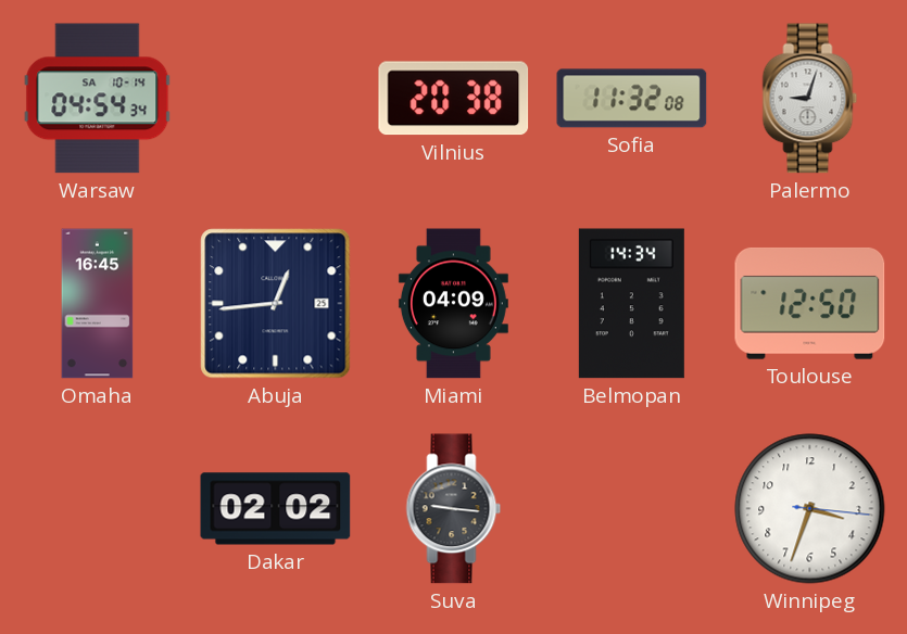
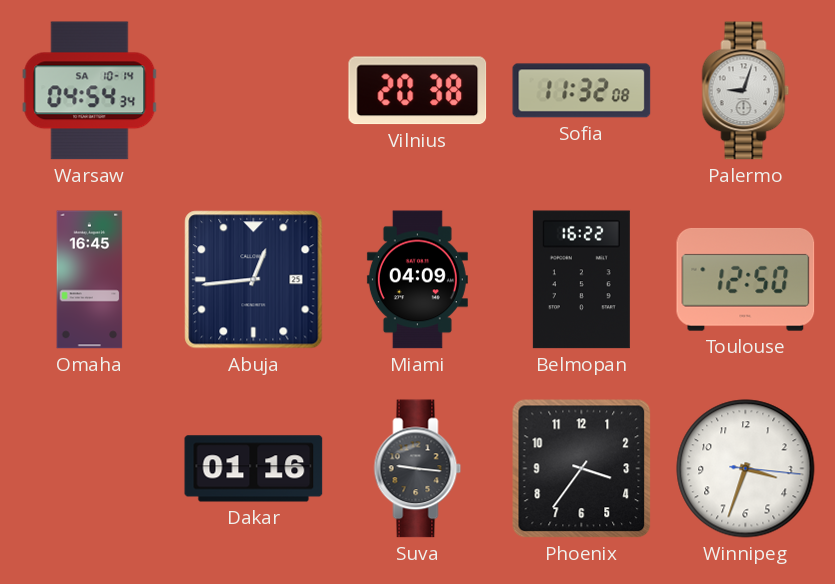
Belmopan: 14:34 -> 16:22 (581, 280)
Dakar: 02:02 -> 01:16 (254, 469)
Phoenix: none -> 3:36 (582, 469)
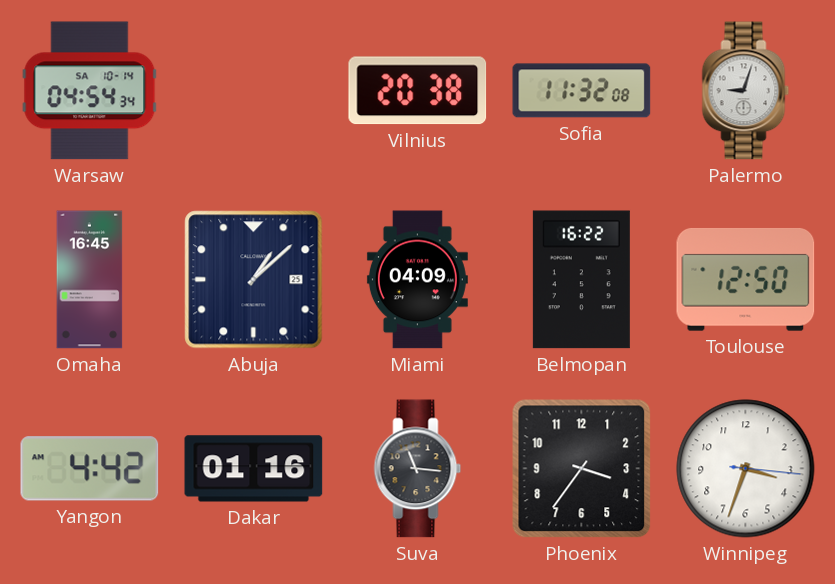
Abuja: 12:44 -> 1:08 (254, 280)
Yangon: none -> 4:42 (90, 469)
Suva: 9:16 -> 11:16 (418, 469)
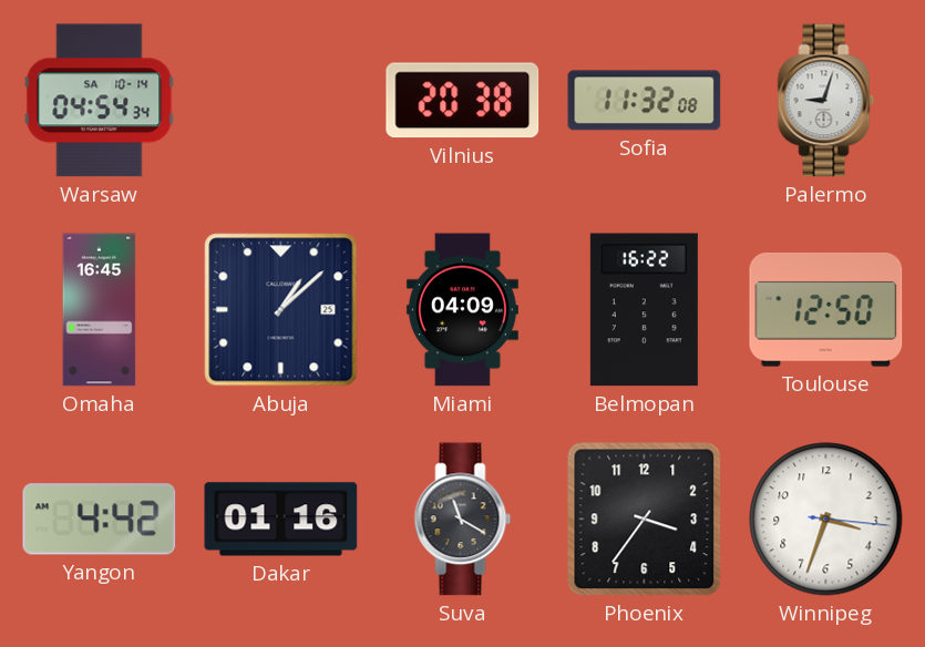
Suva: 11:16 -> 11:20 (463, 520)
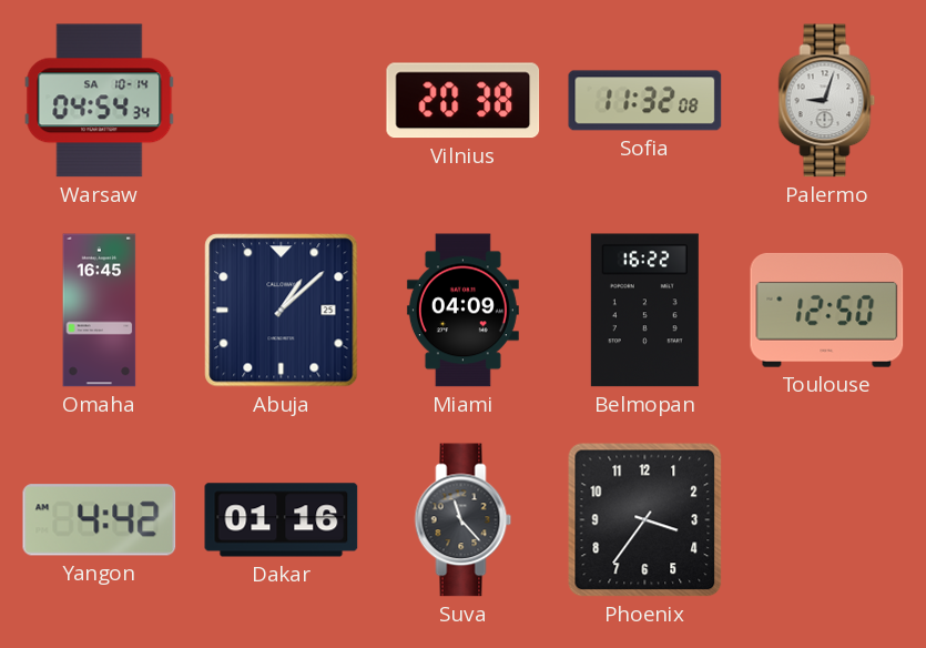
Suva: 11:20 -> 11:23 (464, 520)
Winnipeg: 3:33 -> none (826, 520)
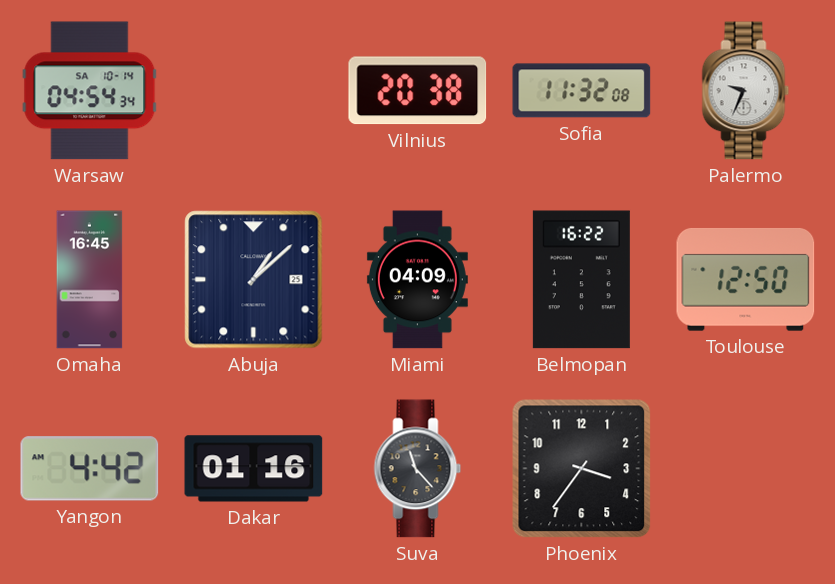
Palermo: 9:03 -> 9:34 (746, 91)
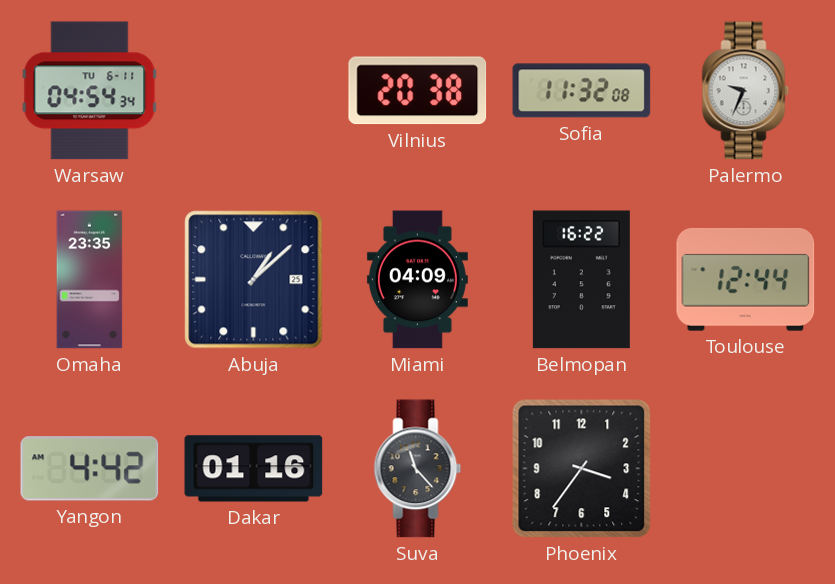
Warsaw date: SA 10-14 -> TU 6-11 (90, 91)
Omaha: 16:45 -> 23:35 (90, 280)
Toulouse: 12:50 -> 12:44 (746, 279)
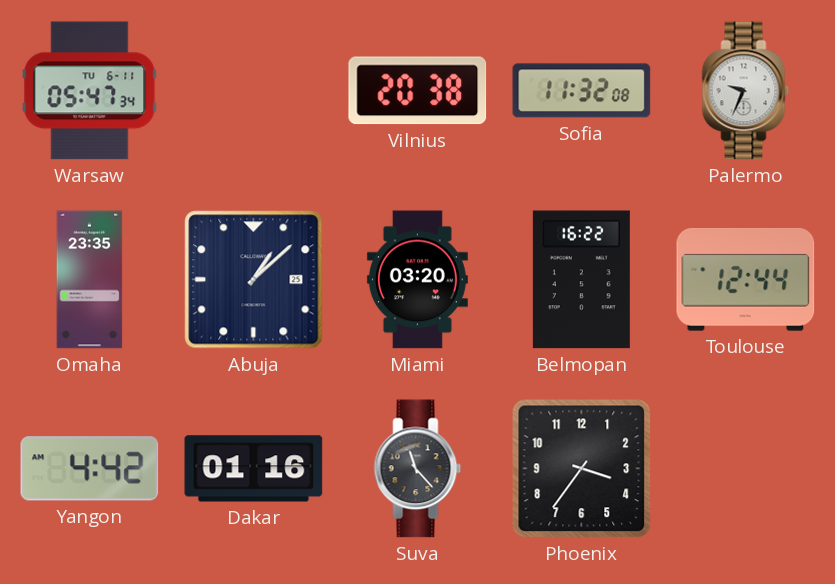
Warsaw: 04:54 -> 05:47 (90, 91)
Miami: 04:09 -> 03:20 (417, 280)
